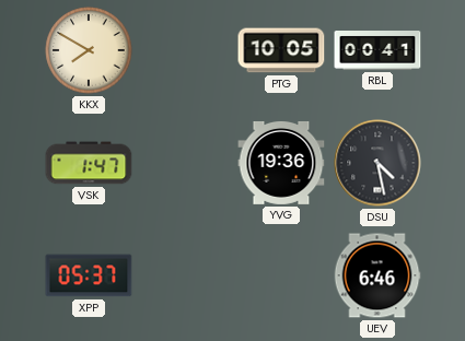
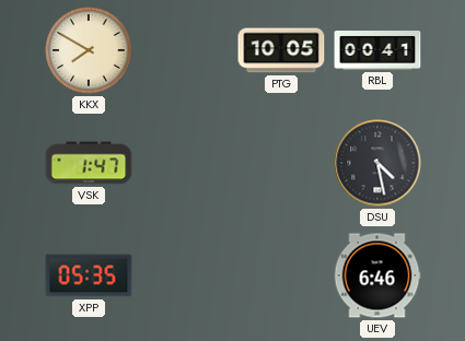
YVG: 19:36 -> none (281, 163)
XPP: 05:37 -> 05:35 (89, 275)
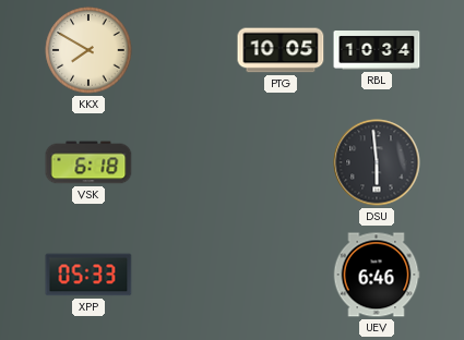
RBL: 00:41 -> 10:34 (377, 51)
VSK: 1:47 -> 6:18 (88, 162)
DSU: 4:28 -> 5:59 (377, 162)
XPP: 05:35 -> 05:33 (88, 275)
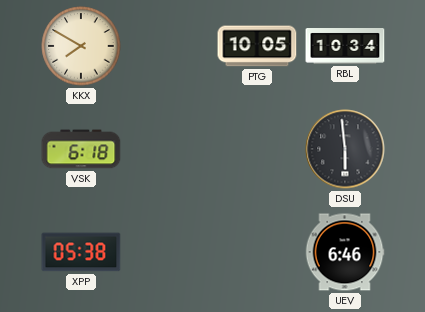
XPP: 05:33 -> 05:38 (81, 252)
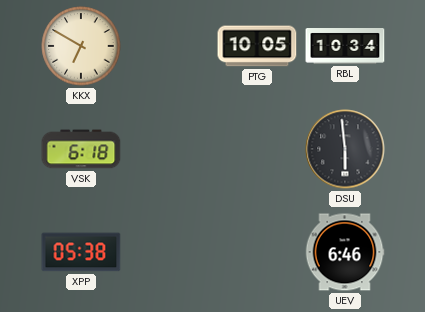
KKX: 7:50 -> 6:50 (81, 46)
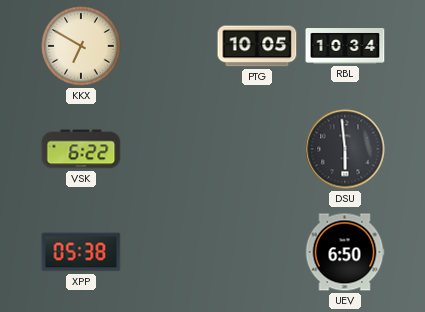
VSK: 6:18 -> 6:22 (81, 149)
UEV: 6:46 -> 6:50 (345, 252)
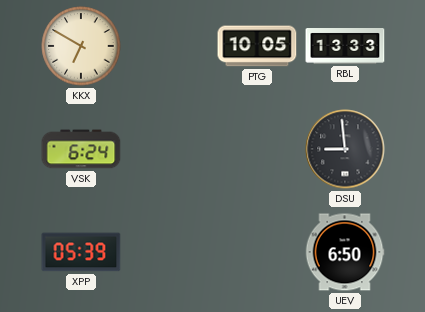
RBL: 10:34 -> 13:33 (345, 47)
VSK: 6:22 -> 6:24 (81, 149)
DSU: 5:59 -> 8:59 (345, 149)
XPP: 05:38 -> 05:39 (81, 252)
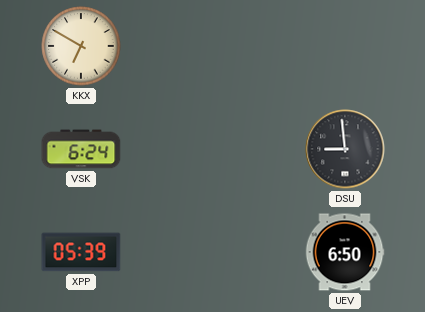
PTG: 10:05 -> none (257, 46)
RBL: 13:33 -> none (345, 47)
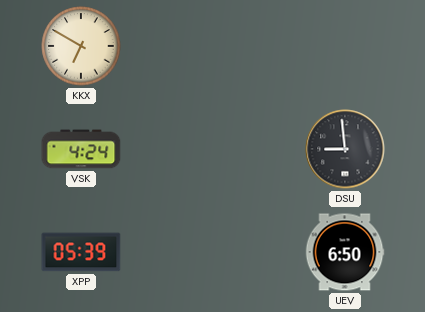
VSK: 6:24 -> 4:24 (81, 149)
